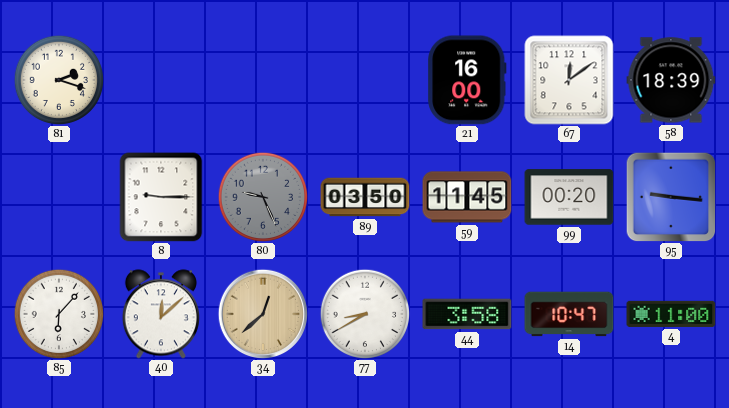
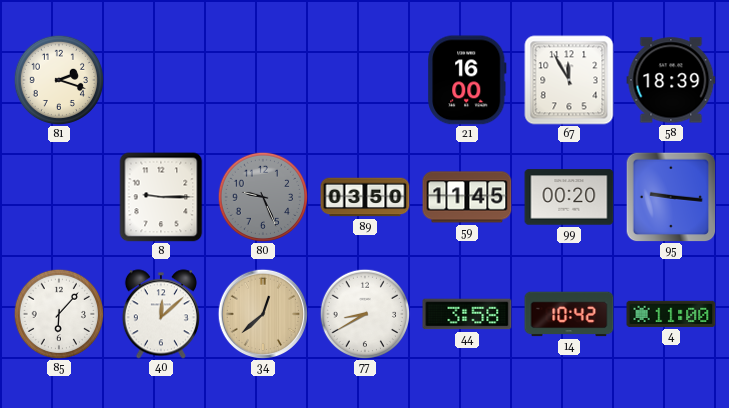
67: 12:09 -> 11:55 (569, 80)
14: 10:47 -> 10:42 (569, 314)
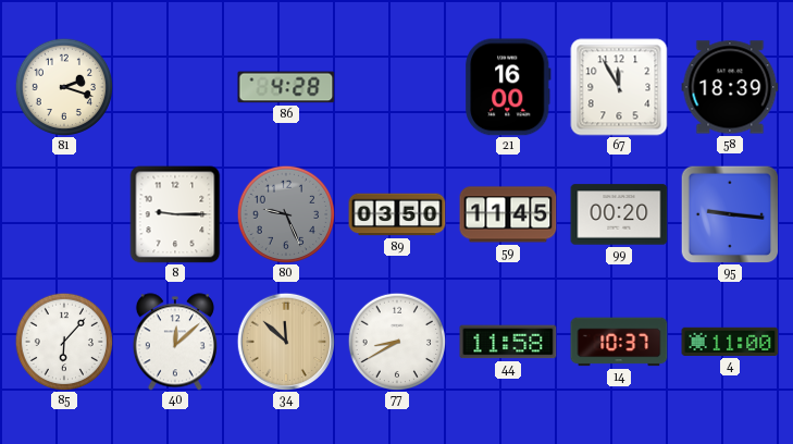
86: none -> 4:28 (286, 87)
34: 12:38 -> 11:52 (285, 341)
44: 3:58 -> 11:58 (508, 342)
14: 10:42 -> 10:37 (619, 342)
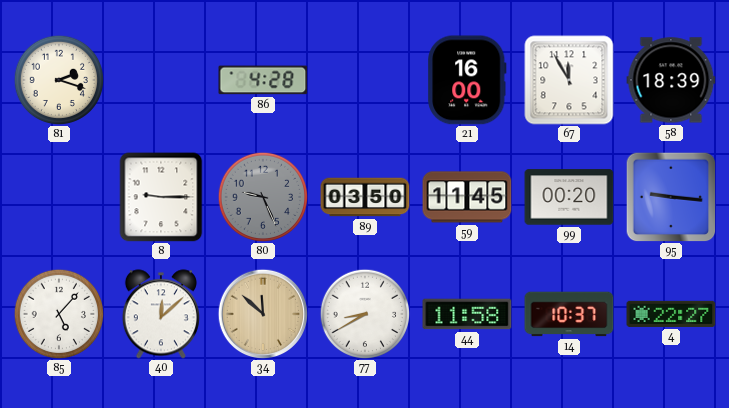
85: 6:07 -> 5:07 (59, 314)
4: 11:00 -> 22:27 (671, 314)
